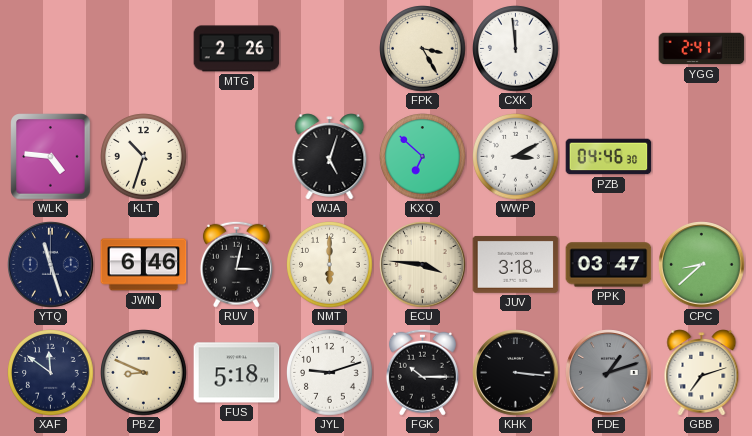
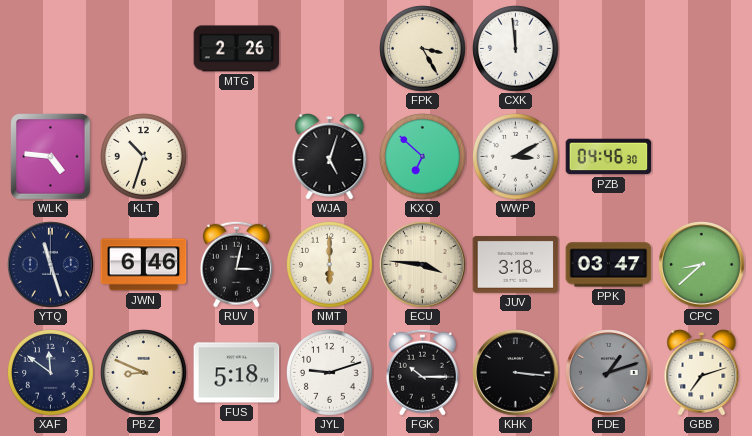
YGG: 2:41 -> none (702, 49)
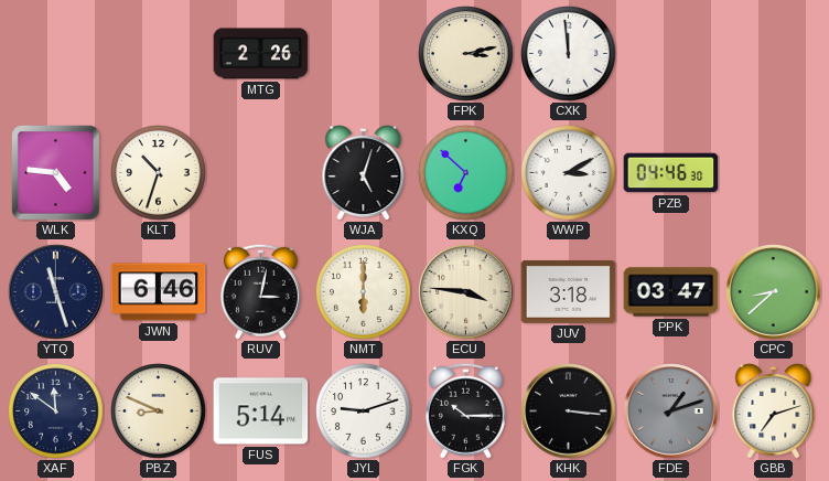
FPK: 3:25 -> 3:13 (466, 54)
FUS: 5:18 -> 5:14 (261, 411)
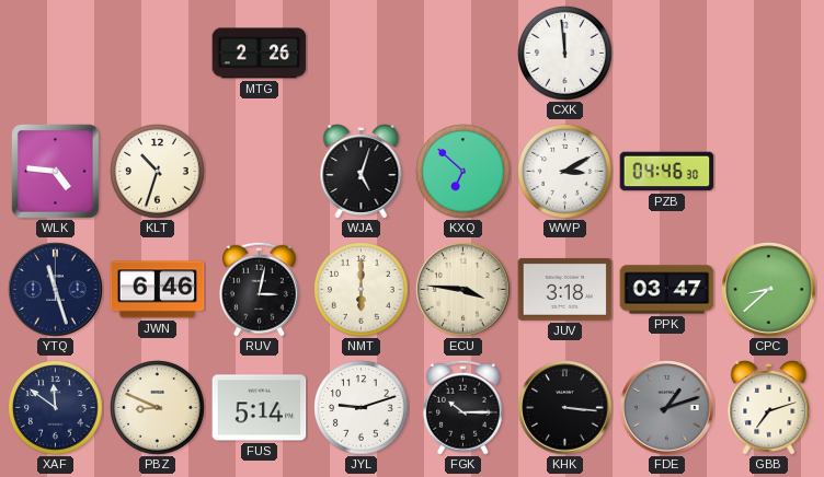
FPK: 3:13 -> none (466, 54)
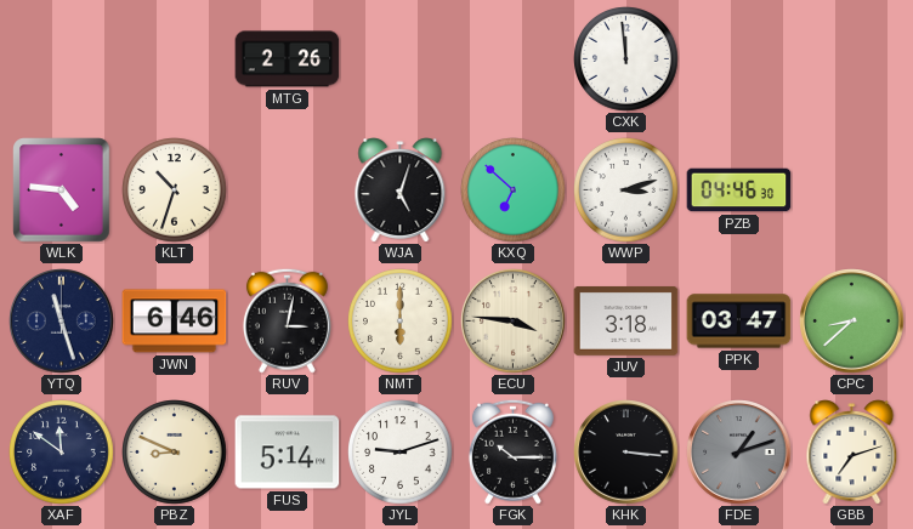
WWP: 3:10 -> 3:12 (626, 190)
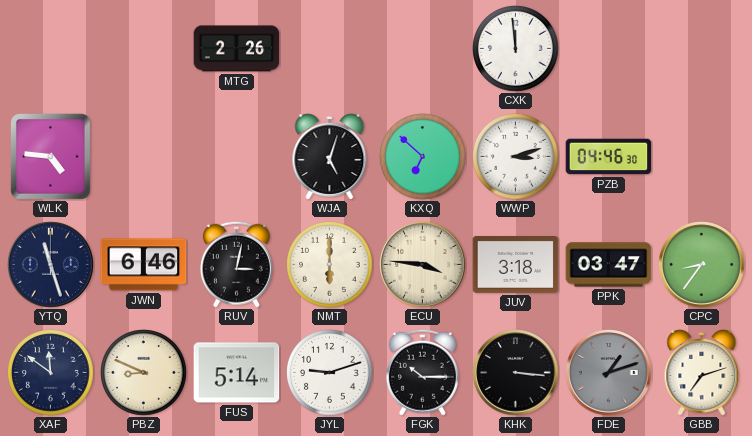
KLT: 10:33 -> none (175, 190)
CPC: 8:38 -> 8:36 (702, 265)
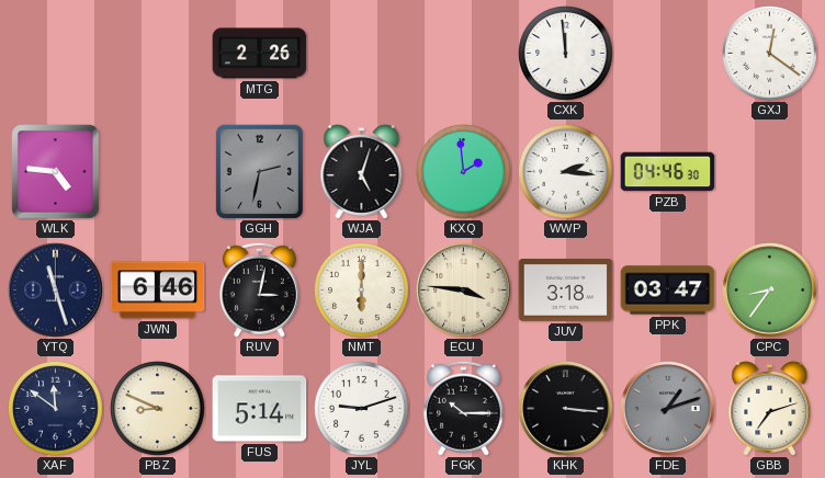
GXJ: none -> 12:21 (770, 54)
GGH: none -> 2:32 (259, 171)
KXQ: 6:52 -> 1:59 (464, 172)
WWP: 3:12 -> 2:16 (566, 172)
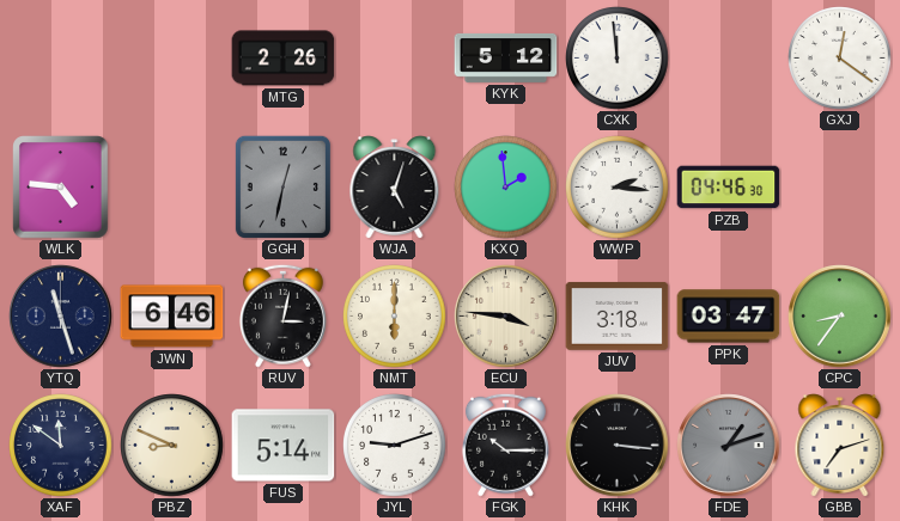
KYK: none -> 5:12 (506, 57)
GGH: 2:32 -> 12:32 (282, 186)
